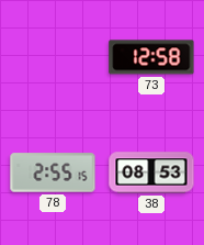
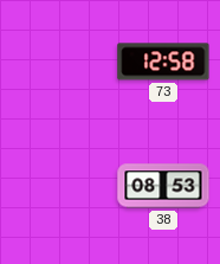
78: 2:55 -> none (53, 172)
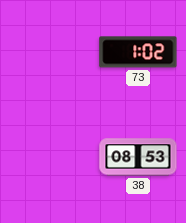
73: 12:58 -> 1:02 (138, 52)
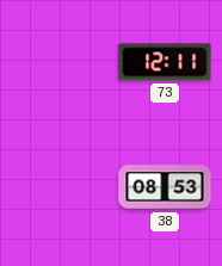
73: 1:02 -> 12:11 (165, 62)
